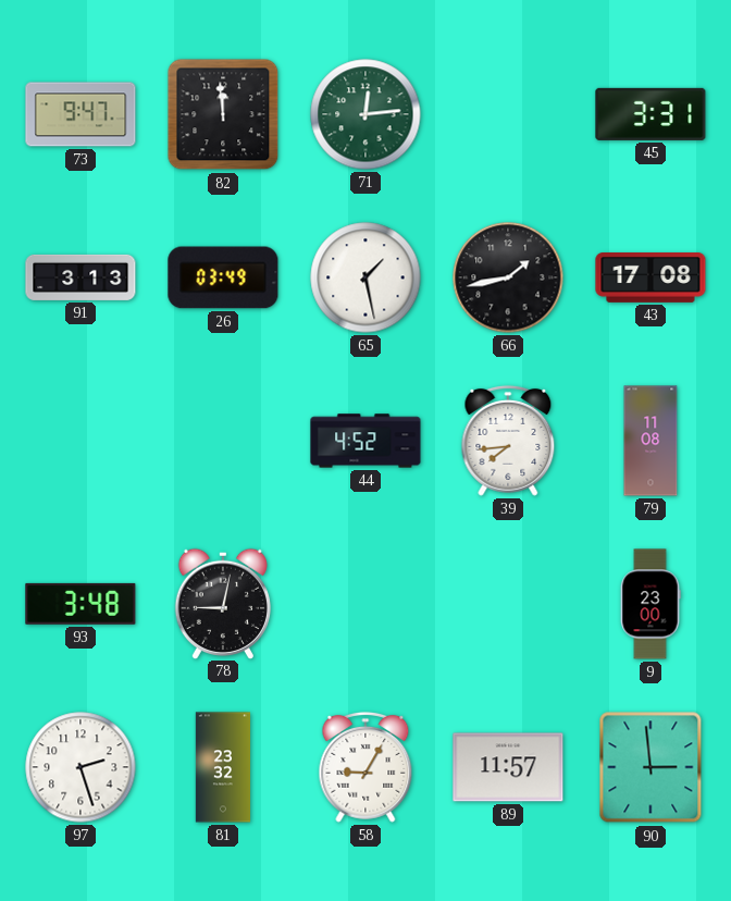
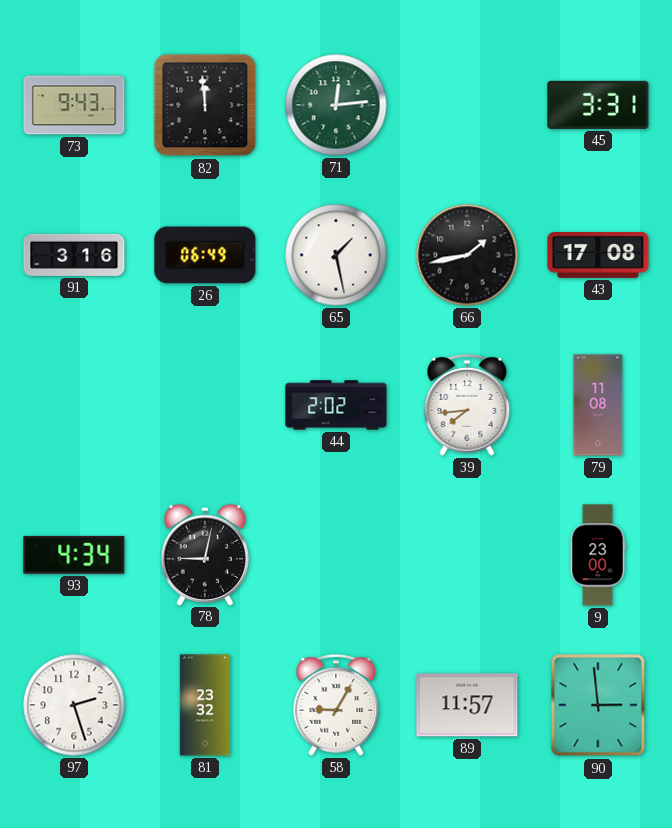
73: 9:47 -> 9:43 (74, 105)
91: 3:13 -> 3:16 (74, 255)
26: 03:49 -> 06:49 (205, 255)
44: 4:52 -> 2:02 (336, 405)
93: 3:48 -> 4:34 (74, 555)
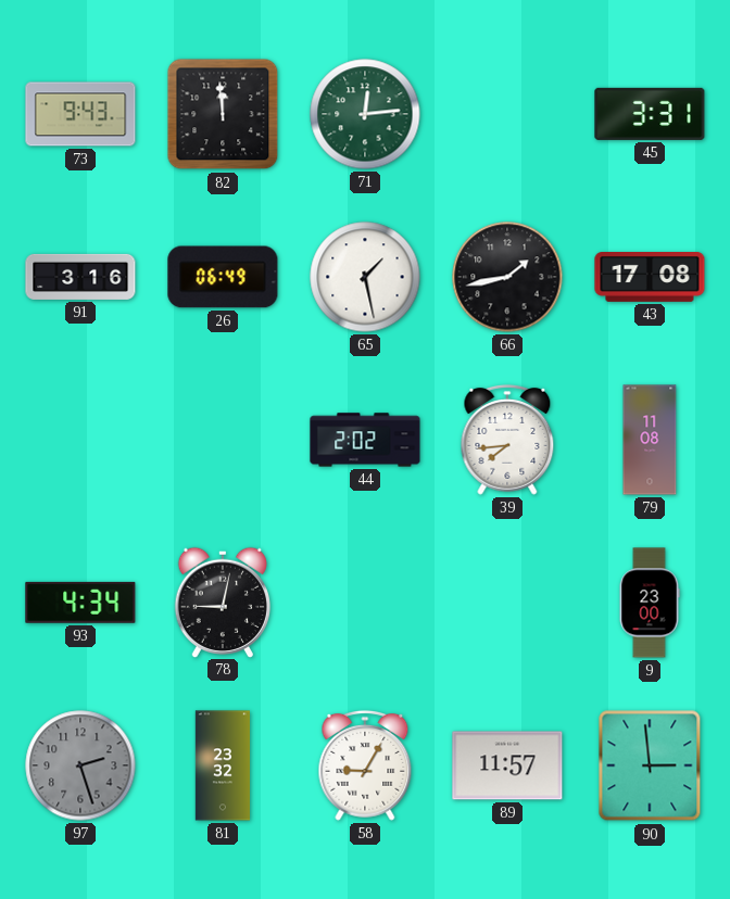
97 dial: white -> grey (80, 765)
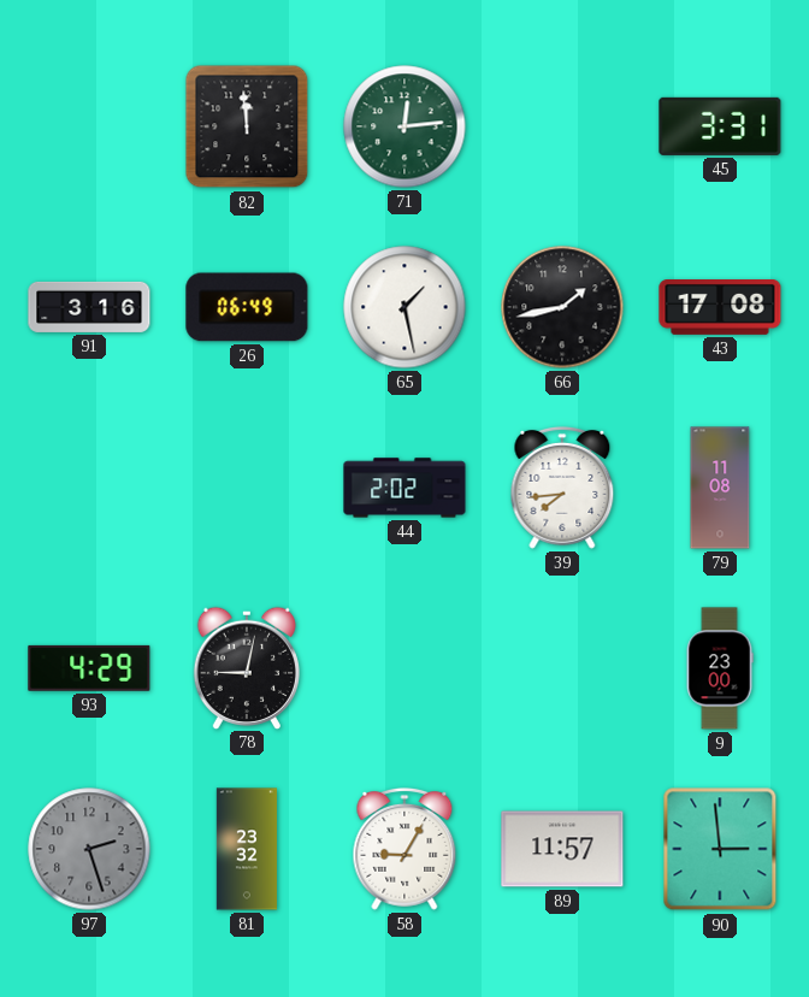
73: 9:43 -> none (80, 114)
93: 4:34 -> 4:29 (89, 668)
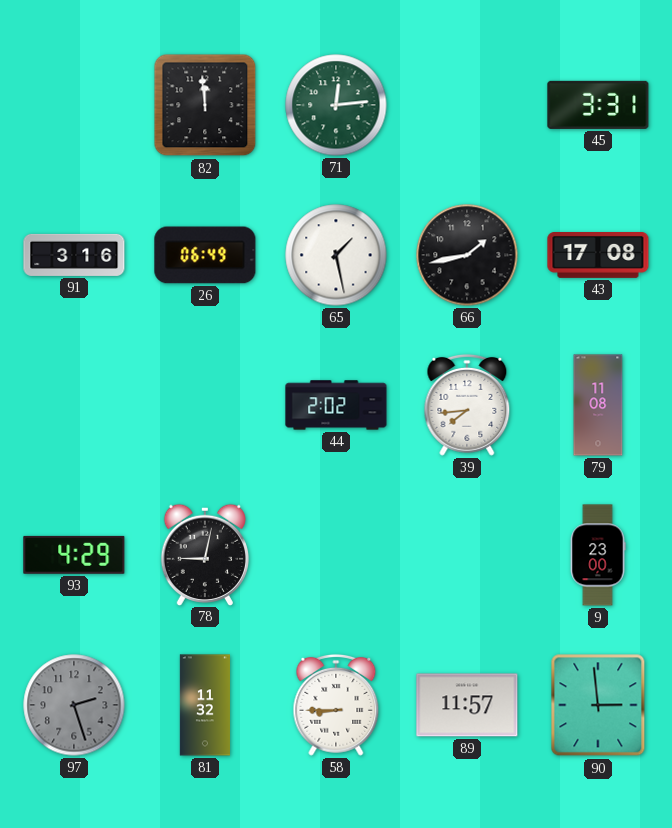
81: 23:32 -> 11:32 (205, 705)
58: 9:05 -> 8:45 (336, 705)
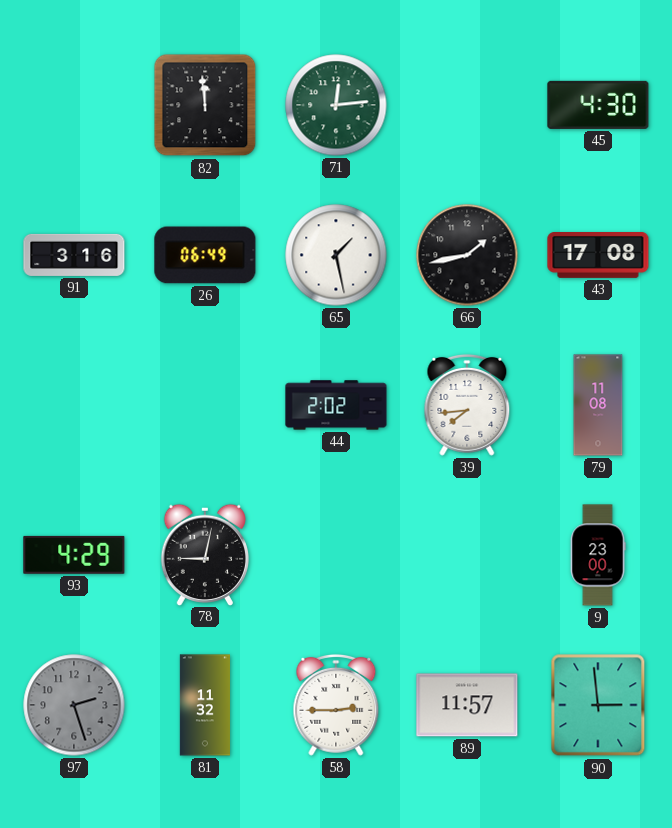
45: 3:31 -> 4:30 (598, 105)
58: 8:45 -> 2:45 (336, 705)
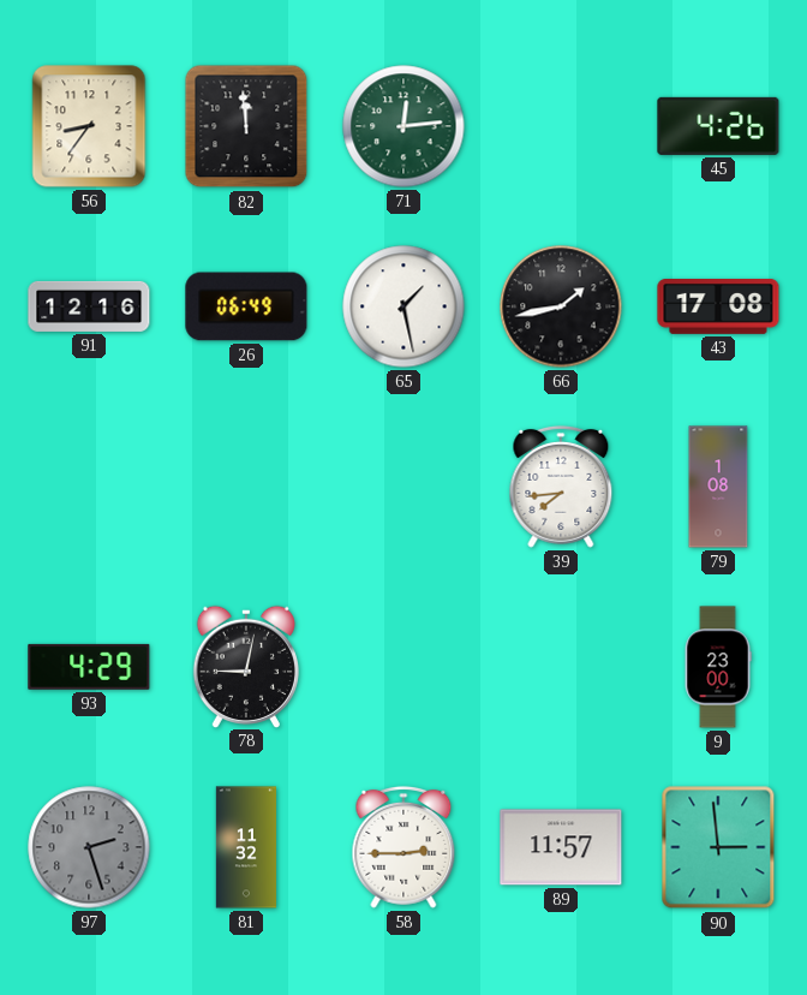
56: none -> 8:36 (89, 126)
45: 4:30 -> 4:26 (718, 126)
91: 3:16 -> 12:16 (89, 306)
44: 2:02 -> none (336, 405)
79: 11:08 -> 1:08 (718, 487)
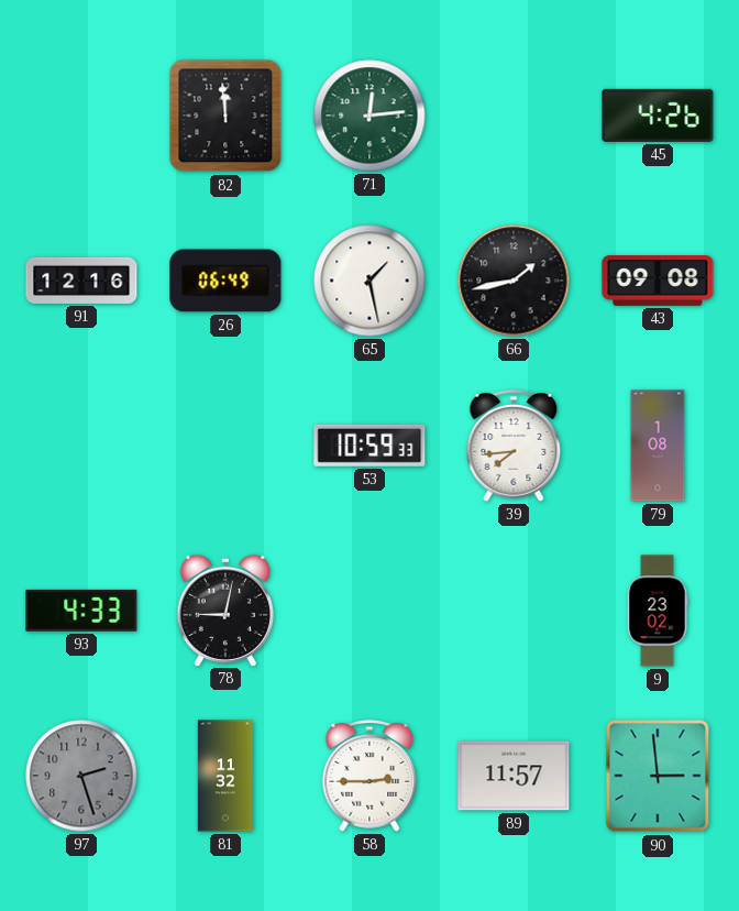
56: 8:36 -> none (89, 126)
43: 17:08 -> 09:08 (658, 282)
53: none -> 10:59 (369, 446)
93: 4:29 -> 4:33 (81, 611)
9: 23:00 -> 23:02 (658, 611)
